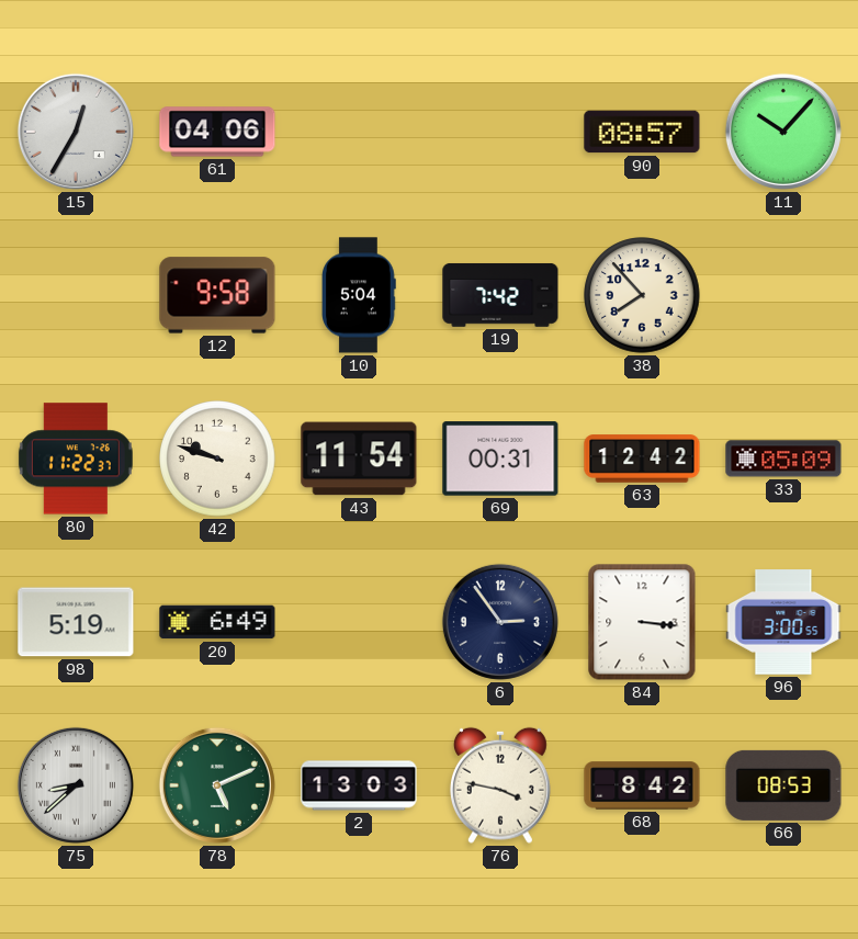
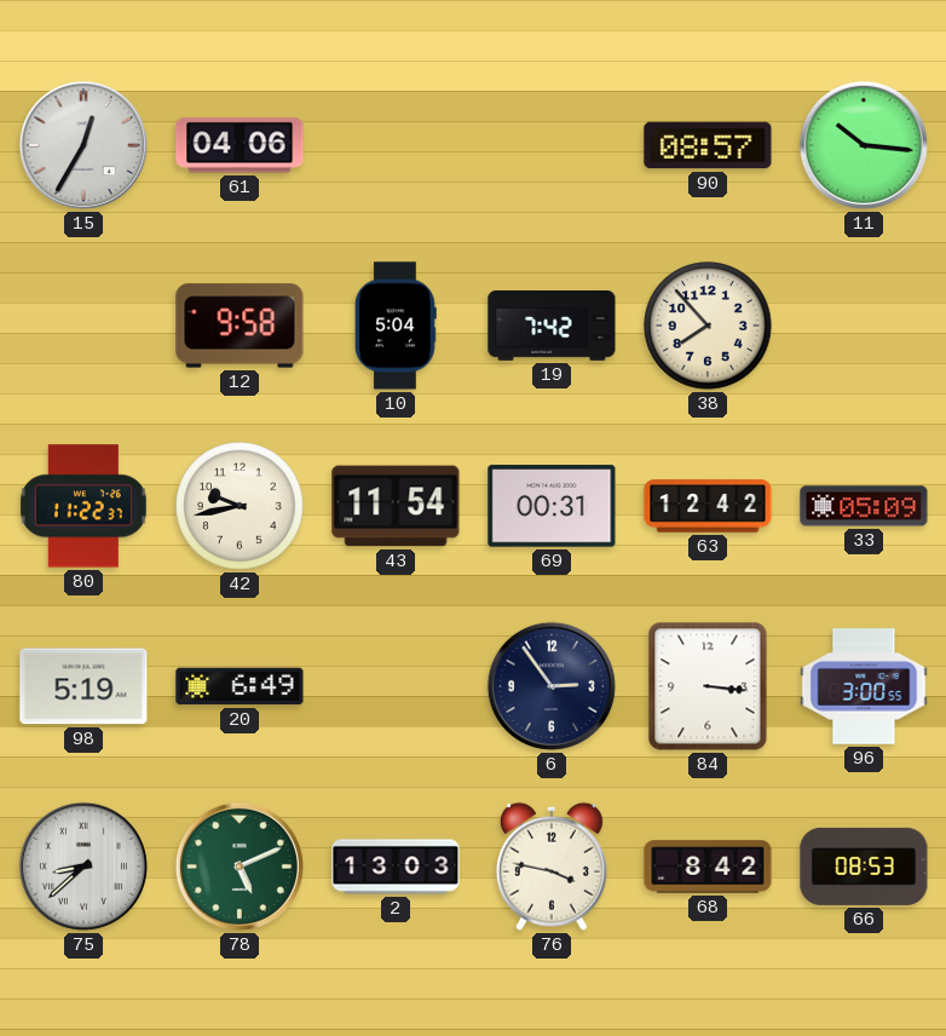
11: 10:07 -> 10:16 (864, 145)
42: 9:48 -> 9:43 (240, 506)
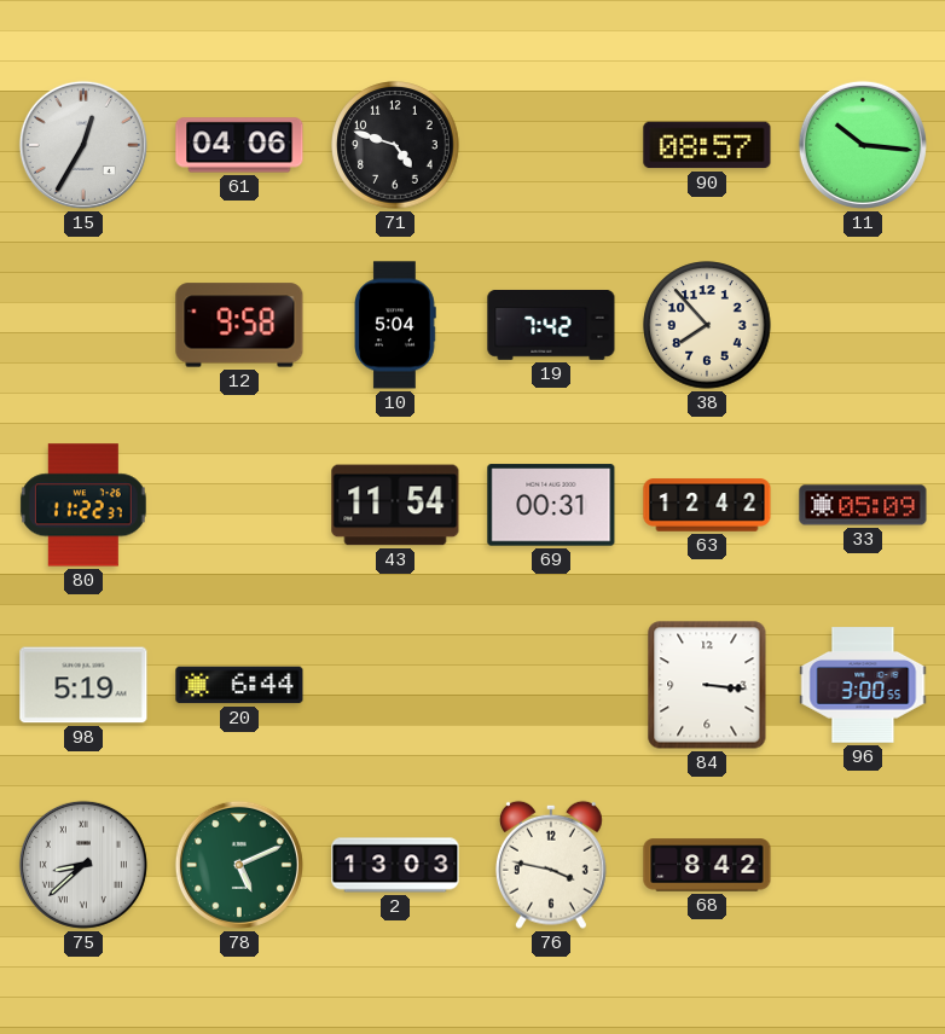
71: none -> 4:48 (395, 145)
42: 9:43 -> none (240, 506)
20: 6:49 -> 6:44 (239, 685)
6: 2:54 -> none (552, 686)
66: 08:53 -> none (864, 867)
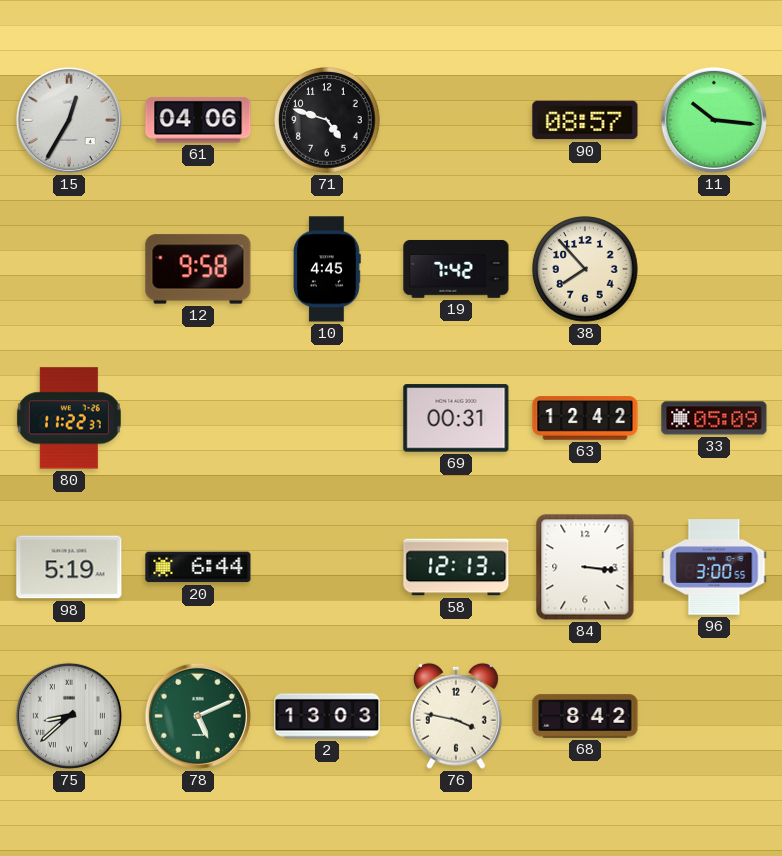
10: 5:04 -> 4:45 (328, 269)
43: 11:54 -> none (395, 505)
58: none -> 12:13 (456, 567)
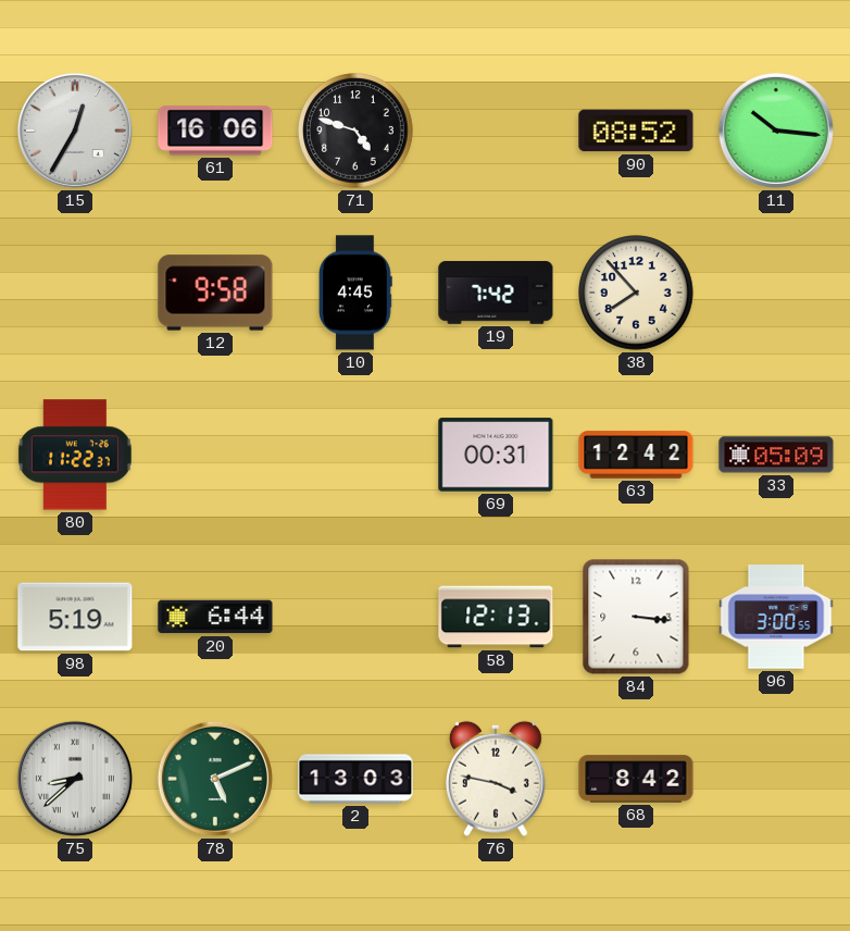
61: 04:06 -> 16:06 (215, 131)
90: 08:57 -> 08:52 (636, 131)
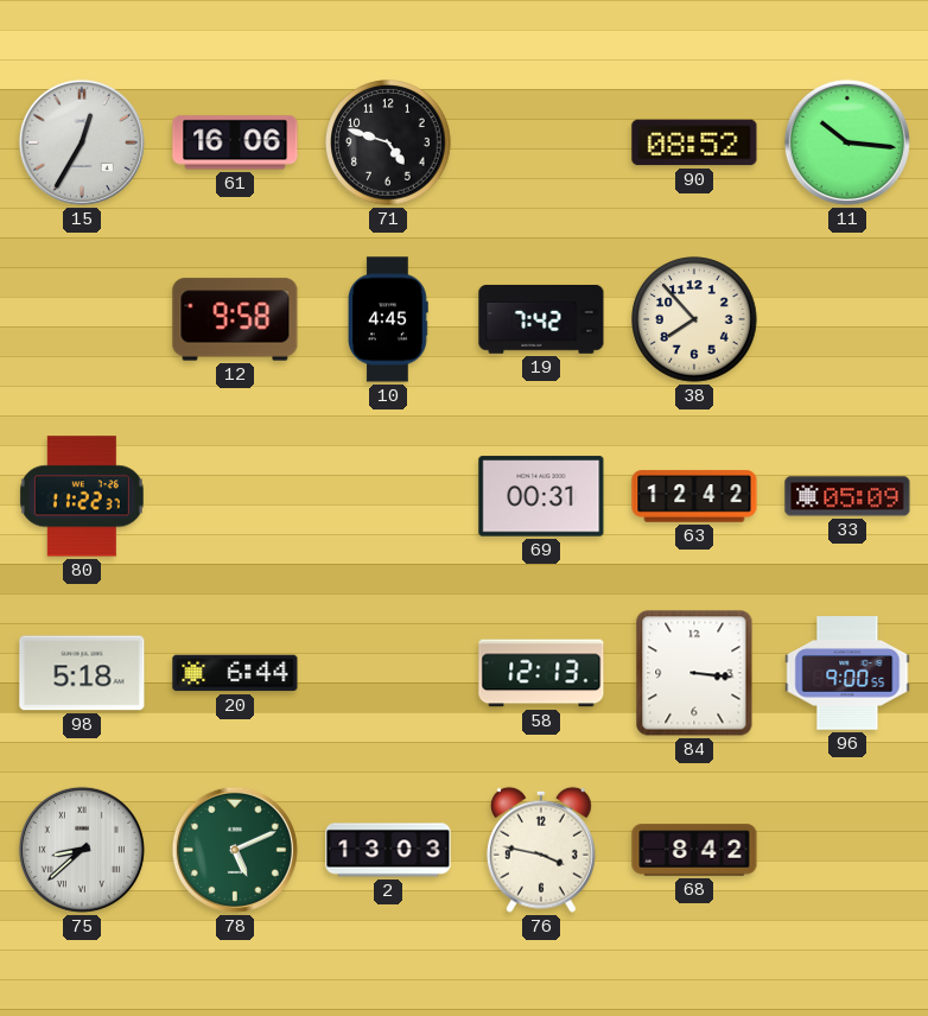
98: 5:19 -> 5:18 (82, 673)
96: 3:00 -> 9:00 (847, 673)
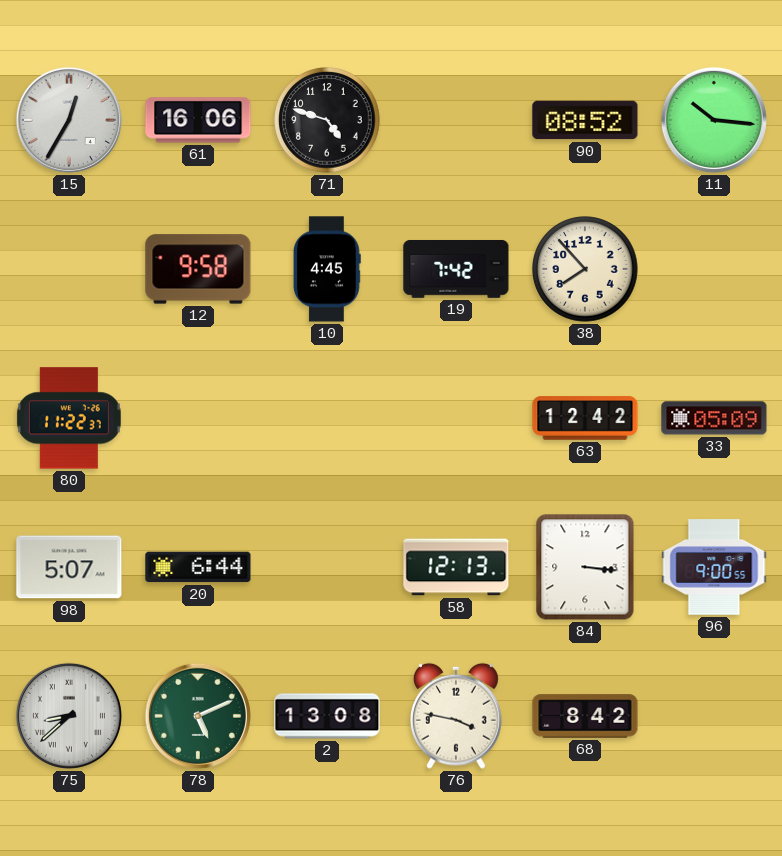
69: 00:31 -> none (541, 496)
98: 5:18 -> 5:07 (69, 567)
2: 13:03 -> 13:08 (327, 716)
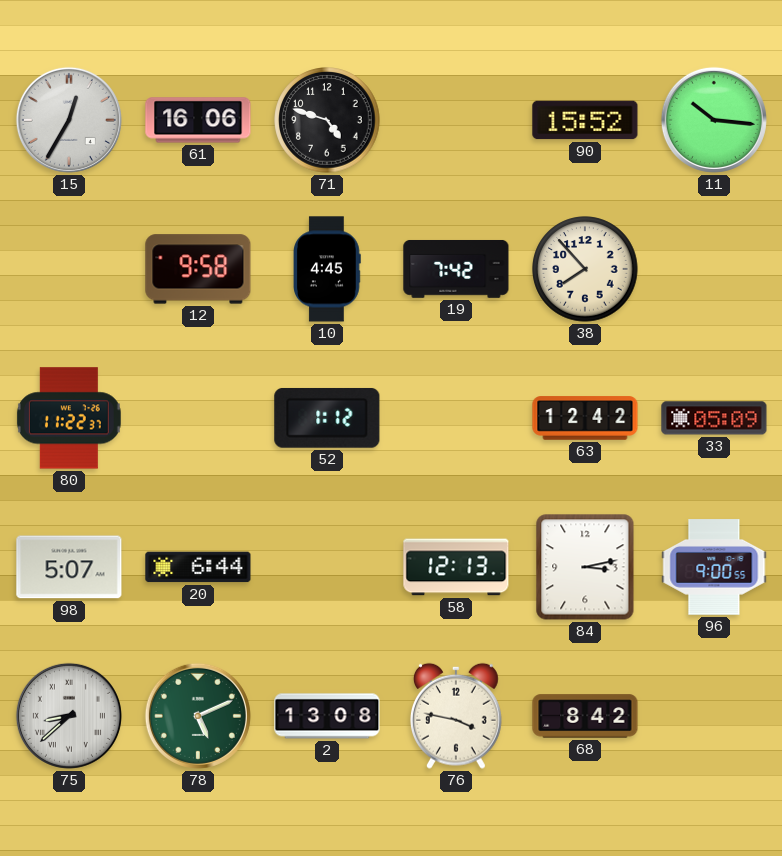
90: 08:52 -> 15:52 (585, 120)
52: none -> 1:12 (327, 418)
84: 3:16 -> 3:13 (585, 567)
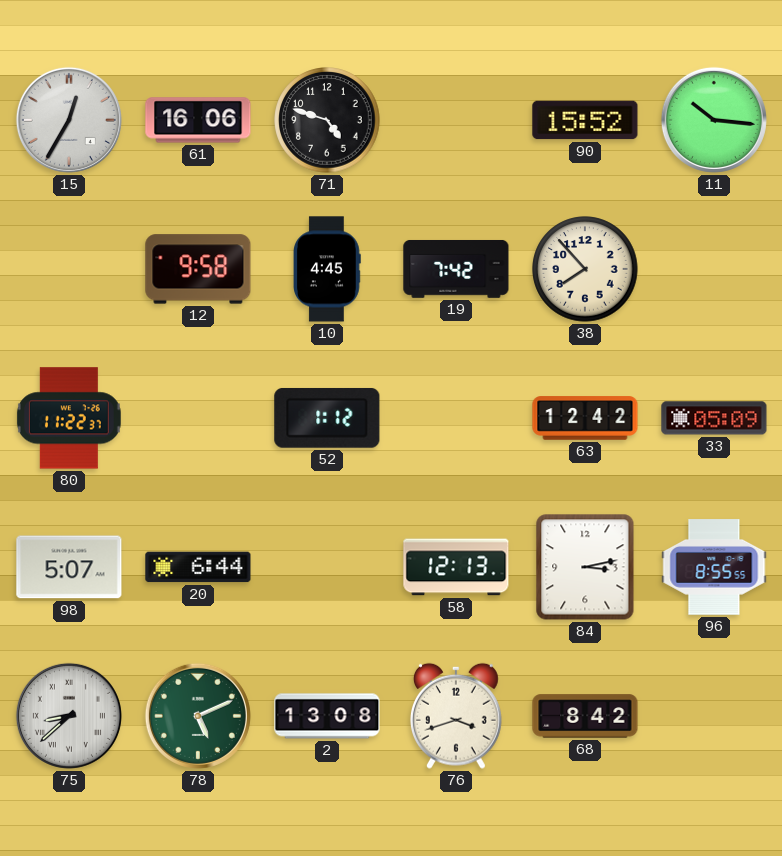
96: 9:00 -> 8:55 (714, 567)
76: 3:47 -> 3:42 (456, 716)
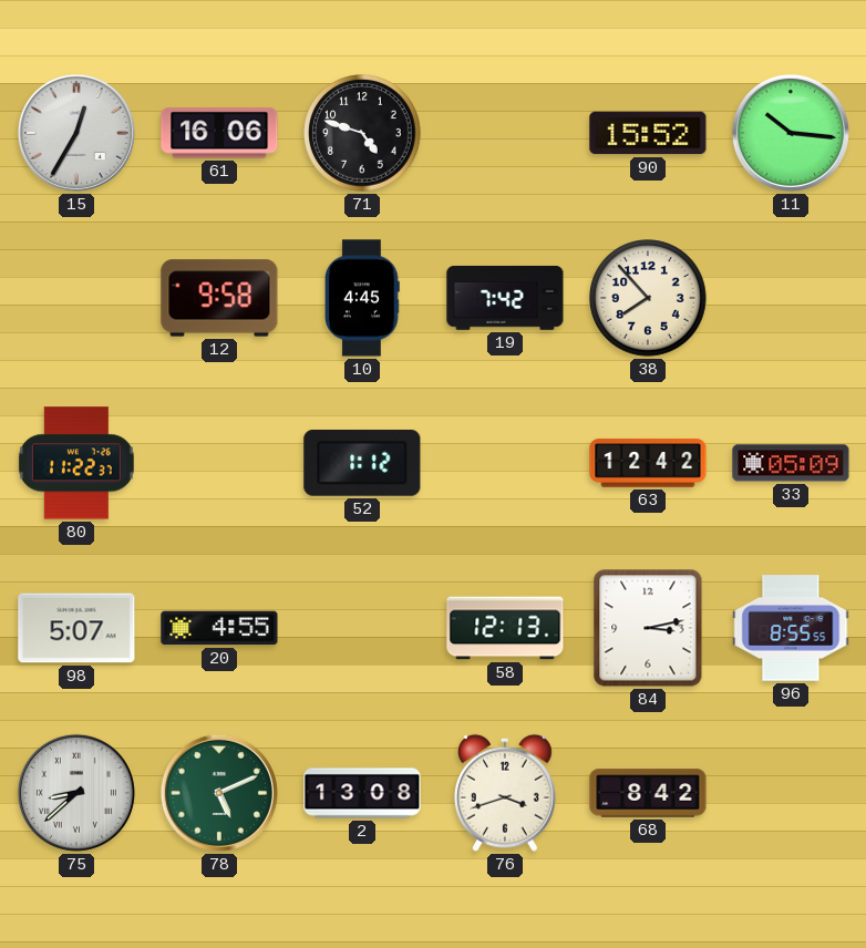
20: 6:44 -> 4:55 (219, 628)
